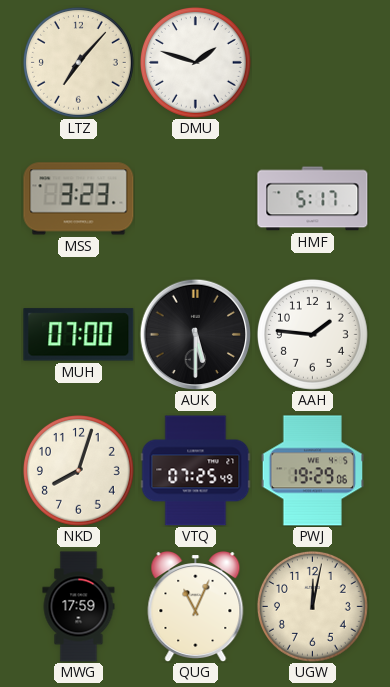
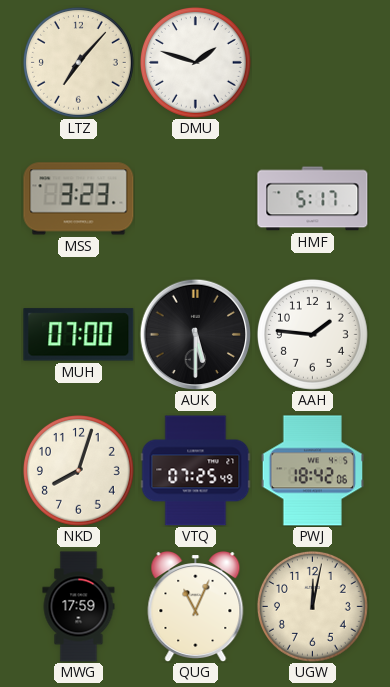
PWJ: 19:29 -> 18:42 (312, 471)
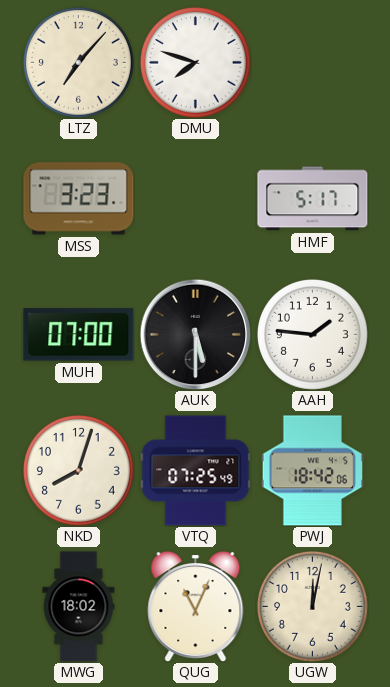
DMU: 1:48 -> 7:48 (195, 62)
MWG: 17:59 -> 18:02 (79, 607)
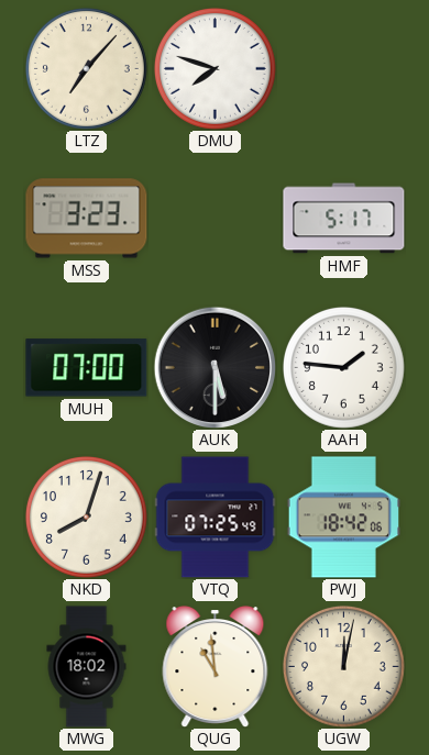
QUG: 11:04 -> 10:59 (216, 667)
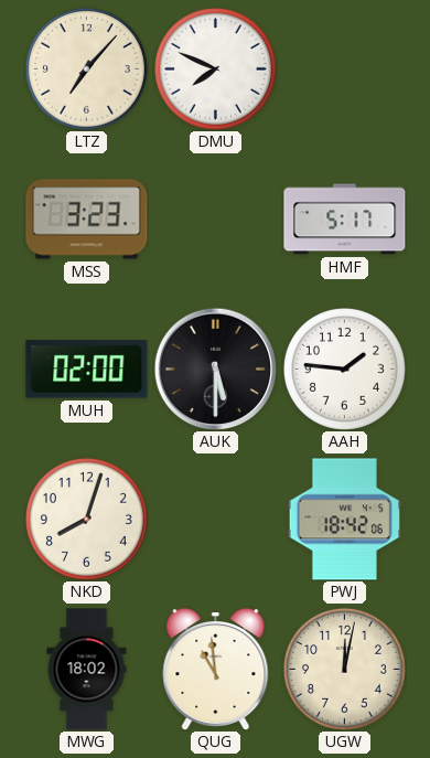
DMU: 7:48 -> 7:49 (215, 68)
MUH: 07:00 -> 02:00 (87, 370)
VTQ: 07:25 -> none (216, 518)
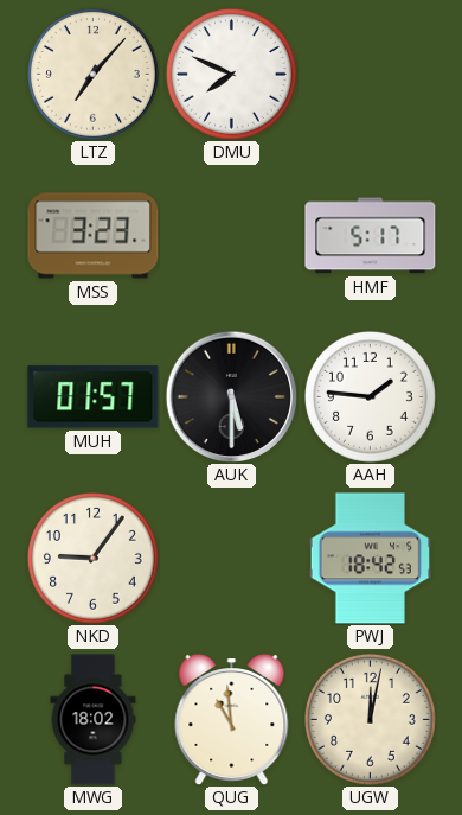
MUH: 02:00 -> 01:57 (94, 397)
NKD: 8:03 -> 9:06 (92, 558)
PWJ: 18:42:06 -> 18:42:53 (370, 559)
